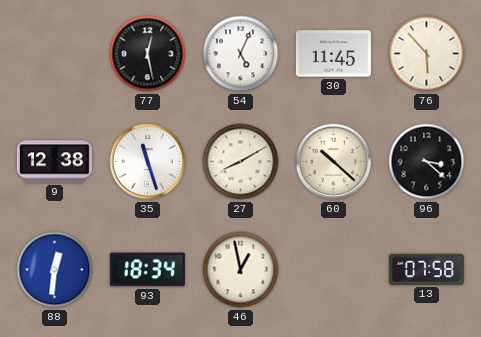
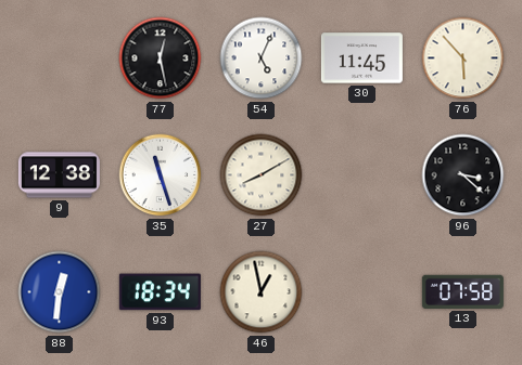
60: 10:22 -> none (334, 162)
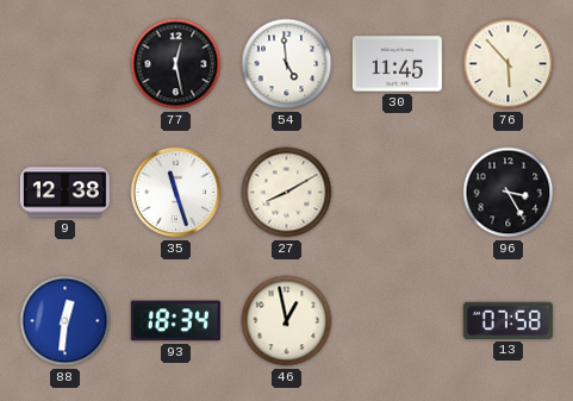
54: 5:04 -> 4:59 (287, 64)
96: 3:22 -> 3:25 (509, 193)
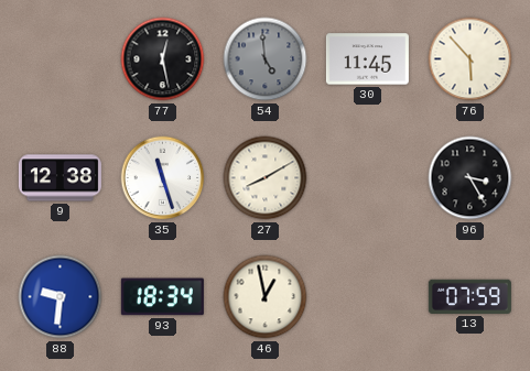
54 dial: white -> grey (266, 59)
88: 12:31 -> 9:31 (61, 297)
13: 07:58 -> 07:59 (469, 296)
